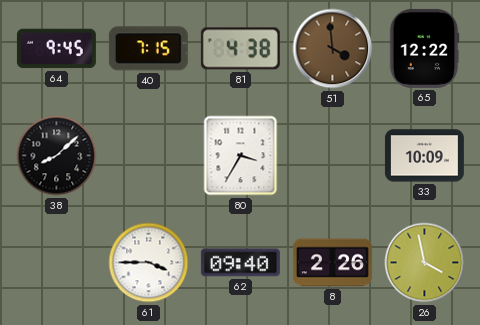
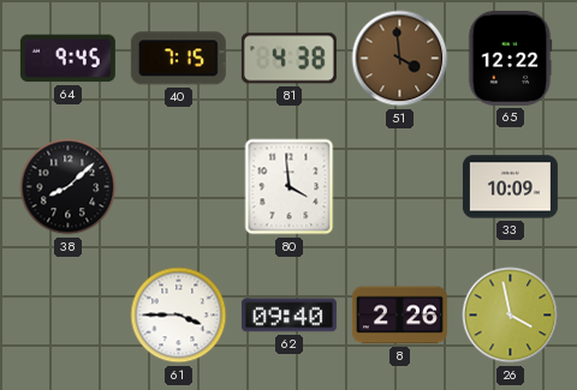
80: 3:35 -> 3:59 (290, 187)
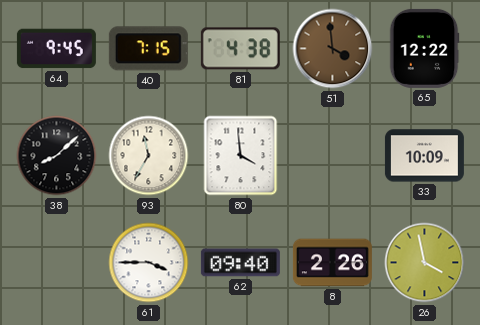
93: none -> 11:35 (149, 156)
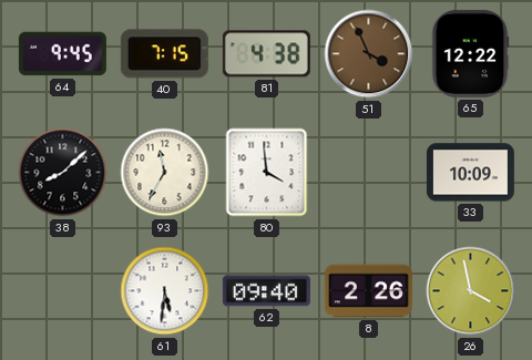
51: 3:59 -> 3:56 (369, 54)
61: 3:45 -> 5:31 (165, 291)
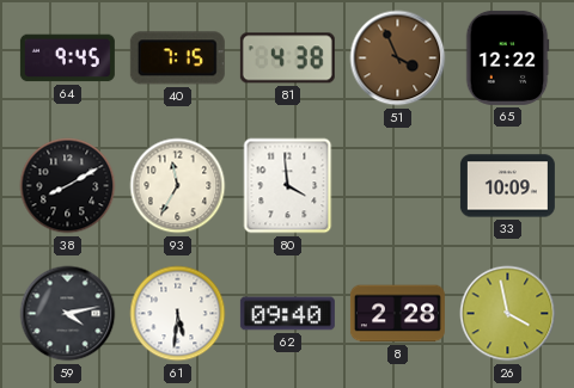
38: 8:08 -> 8:10 (68, 186)
59: none -> 4:13 (68, 314)
8: 2:26 -> 2:28 (397, 314)
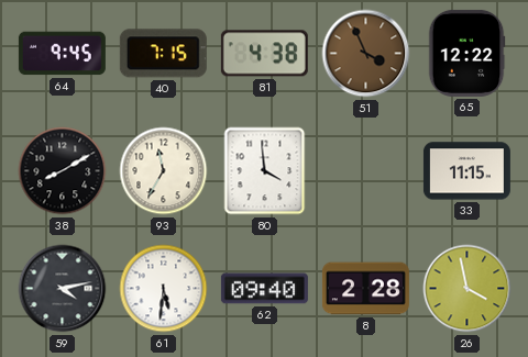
33: 10:09 -> 11:15 (466, 171)
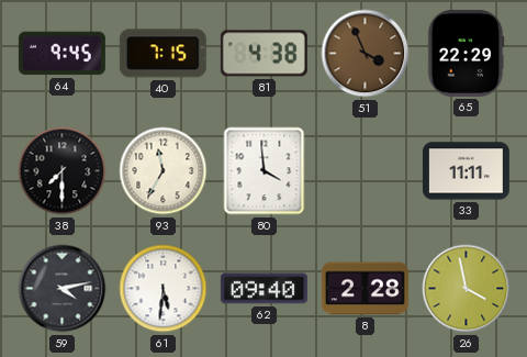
65: 12:22 -> 22:29 (466, 53)
38: 8:10 -> 7:30 (63, 171)
33: 11:15 -> 11:11 (466, 171)
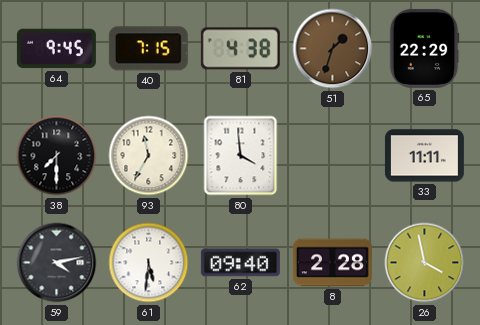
51: 3:56 -> 1:33 (333, 49)
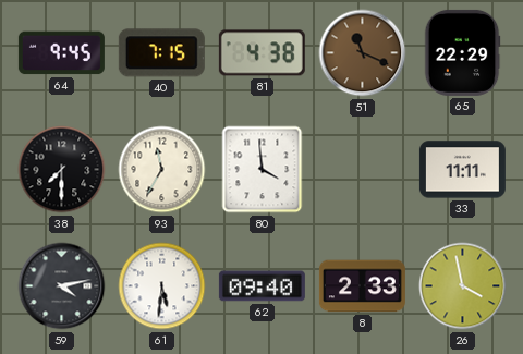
51: 1:33 -> 11:19 (363, 53)
8: 2:28 -> 2:33 (362, 286)
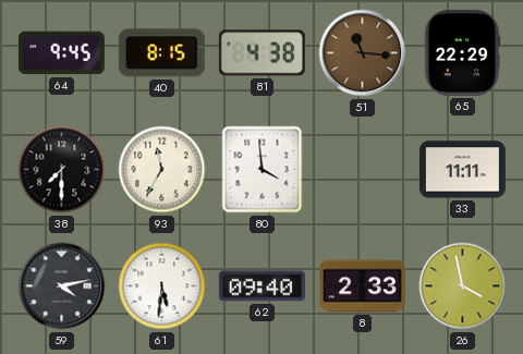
40: 7:15 -> 8:15 (161, 53)
51: 11:19 -> 11:16 (363, 53)
